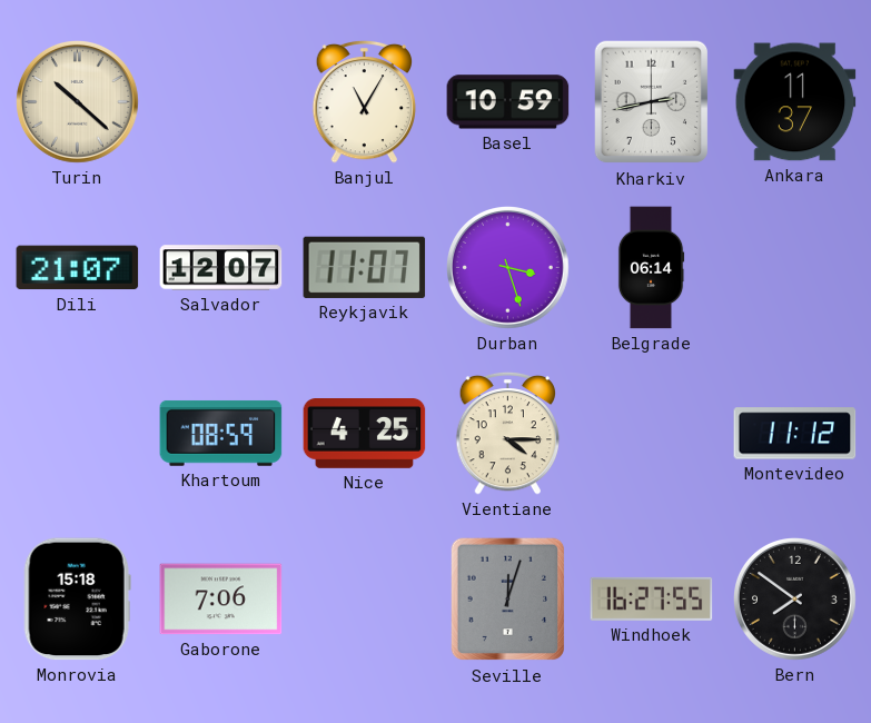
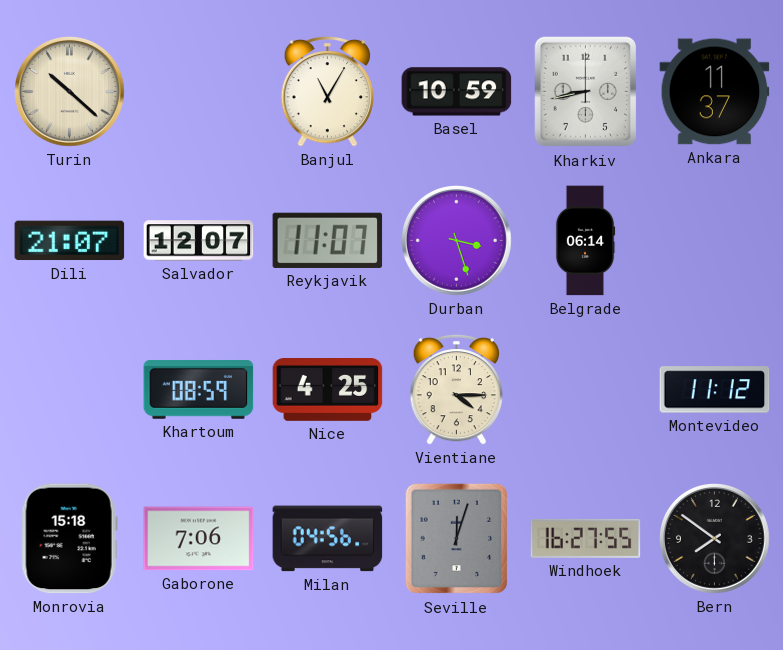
Kharkiv: 2:43 -> 8:43 (586, 92)
Milan: none -> 04:56 (328, 539)
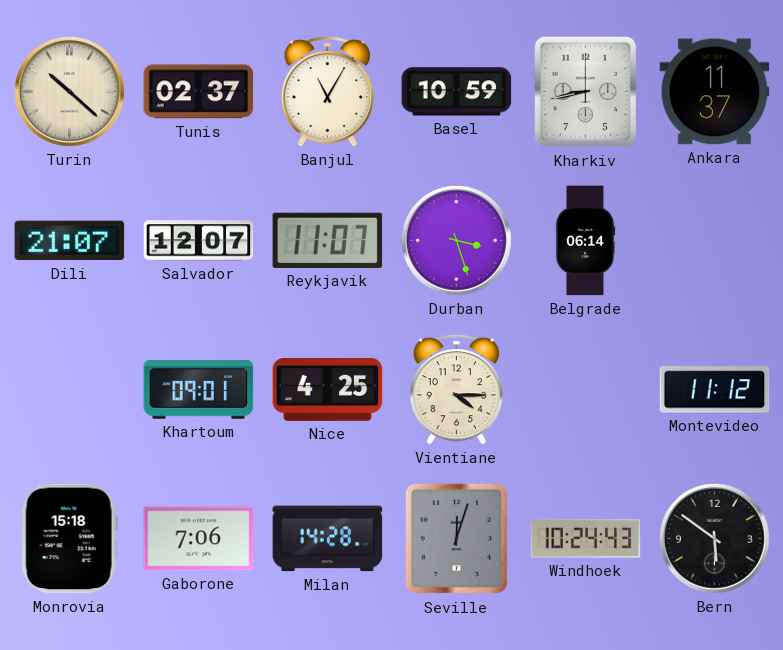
Tunis: none -> 02:37 (199, 92)
Khartoum: 08:59 -> 09:01 (199, 390)
Milan: 04:56 -> 14:28 (328, 539)
Windhoek: 16:27 -> 10:24 (586, 538)
Bern: 7:51 -> 5:51 (715, 539)
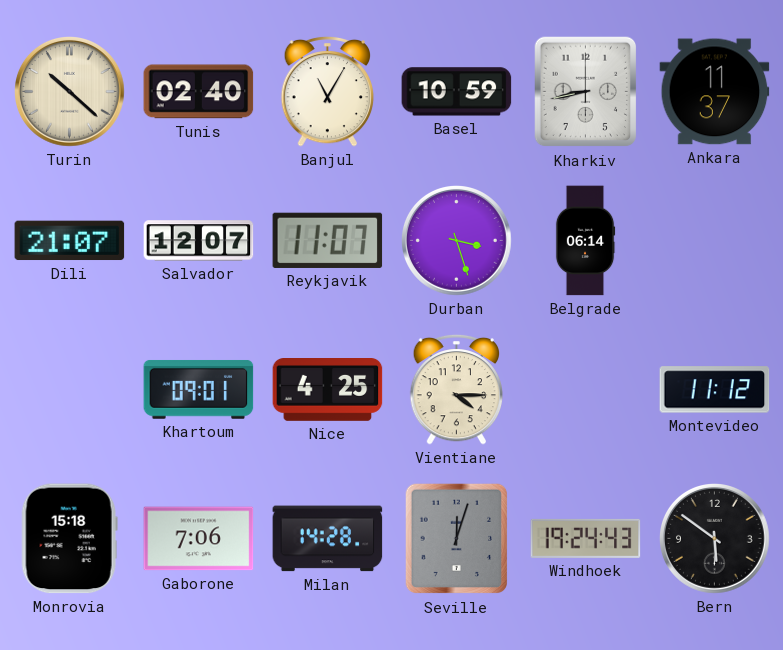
Tunis: 02:37 -> 02:40 (199, 92)
Windhoek: 10:24 -> 19:24 (586, 538)
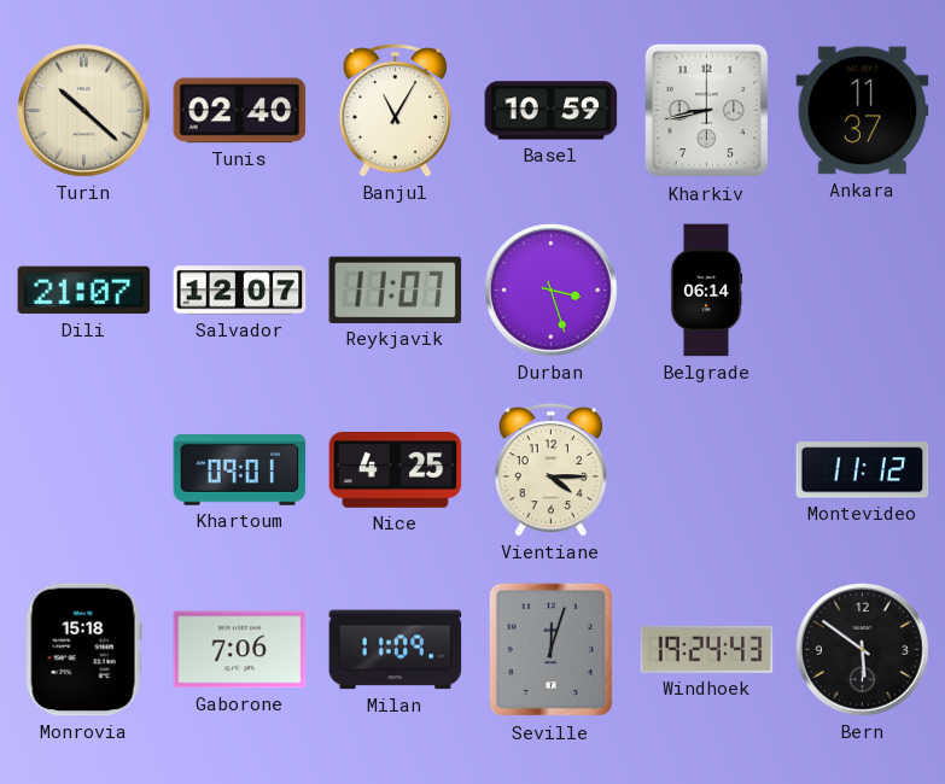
Milan: 14:28 -> 11:09 (396, 650)
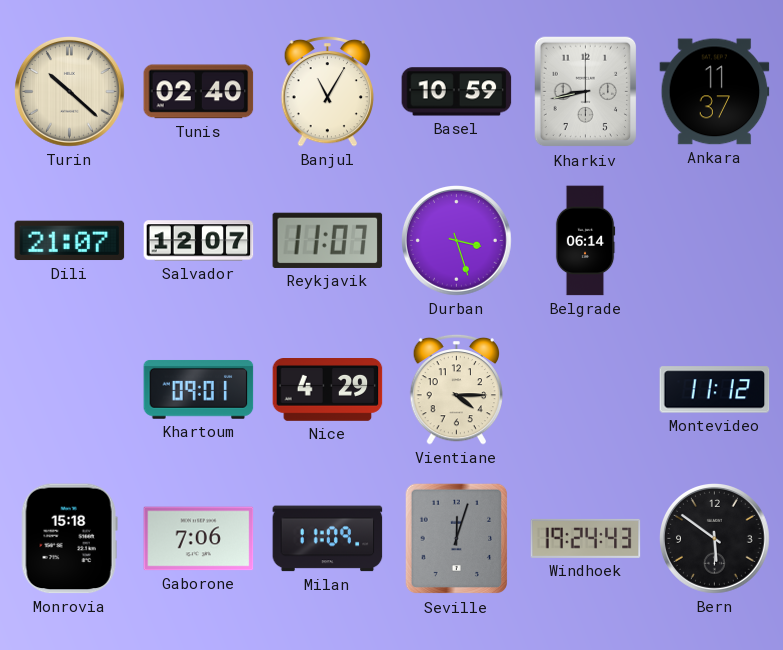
Nice: 4:25 -> 4:29 (328, 390)
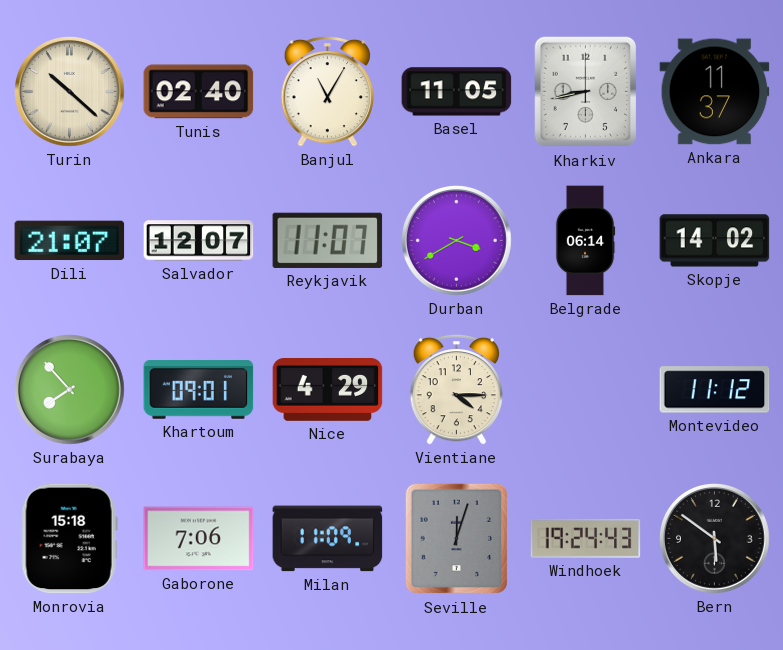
Basel: 10:59 -> 11:05 (457, 92)
Durban: 3:27 -> 3:40 (457, 241)
Skopje: none -> 14:02 (715, 241)
Surabaya: none -> 7:53 (70, 390)
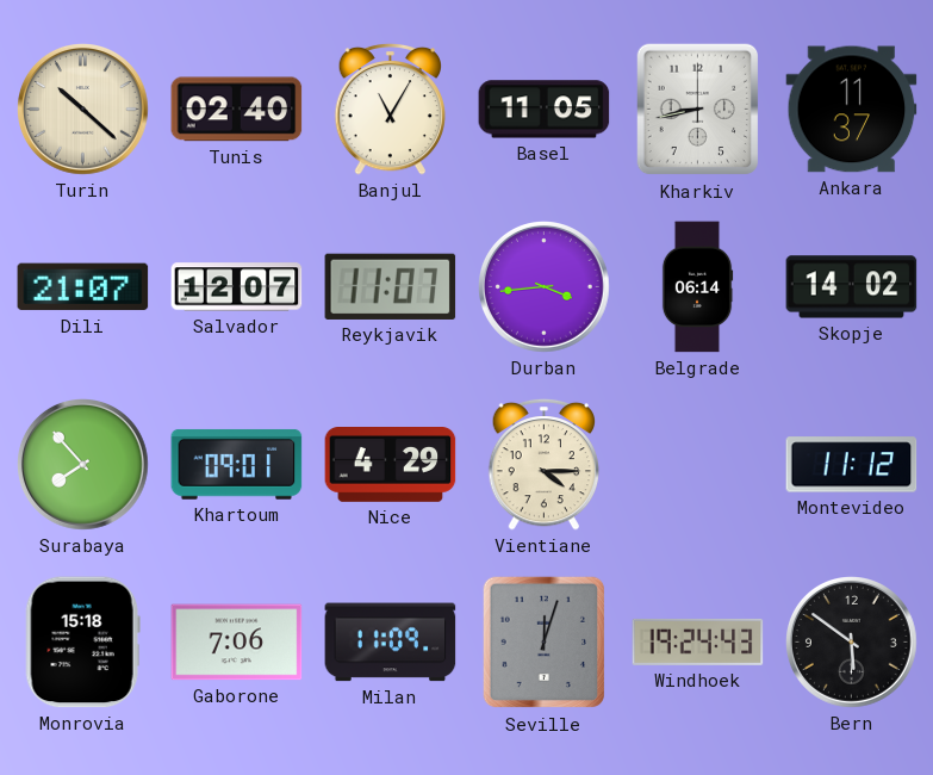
Durban: 3:40 -> 3:44 (545, 287)
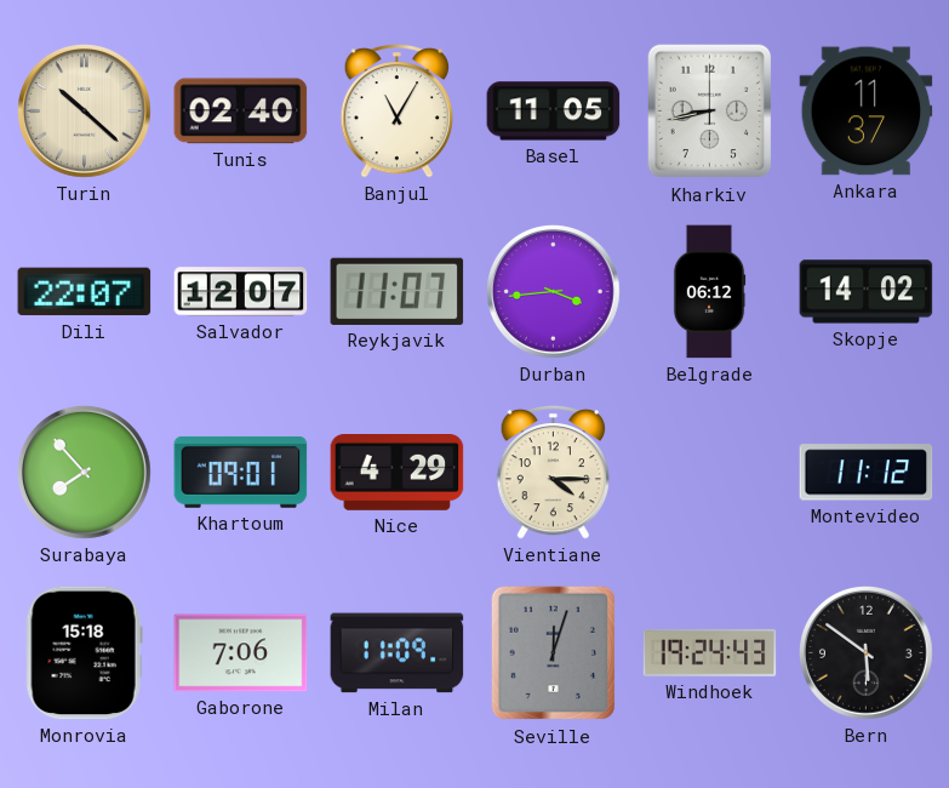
Dili: 21:07 -> 22:07 (85, 292)
Belgrade: 06:14 -> 06:12 (709, 292)
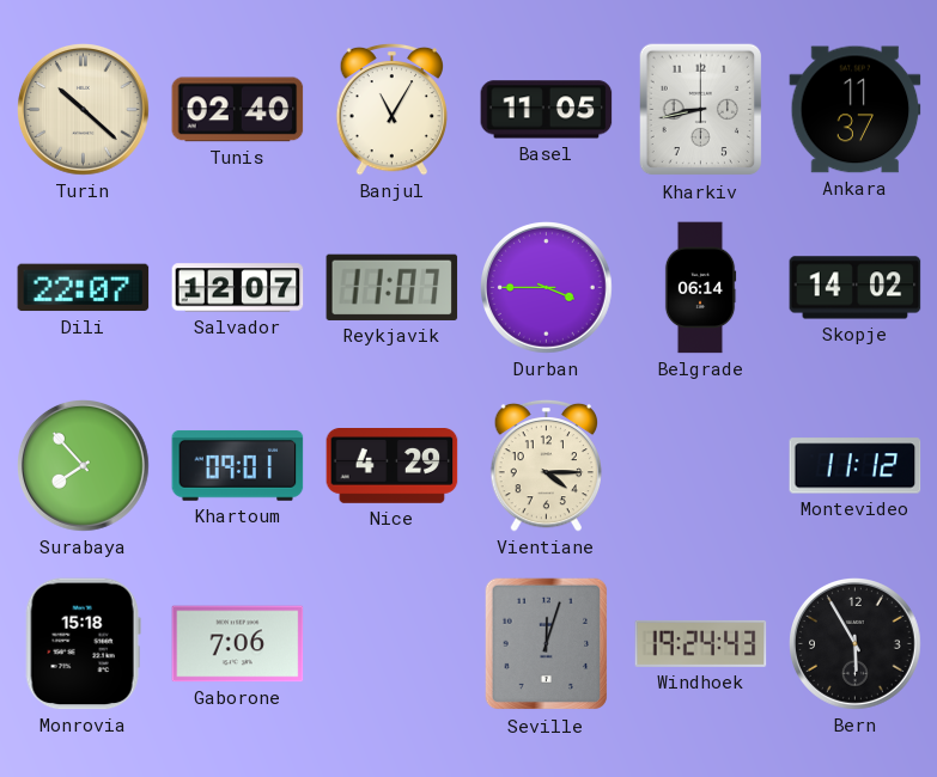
Durban: 3:44 -> 3:45 (547, 288)
Belgrade: 06:12 -> 06:14 (700, 288)
Milan: 11:09 -> none (398, 653)
Bern: 5:51 -> 5:55 (856, 644)
